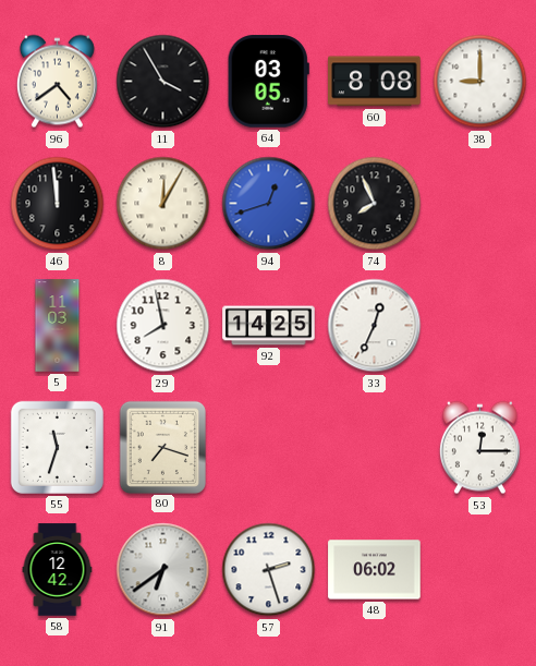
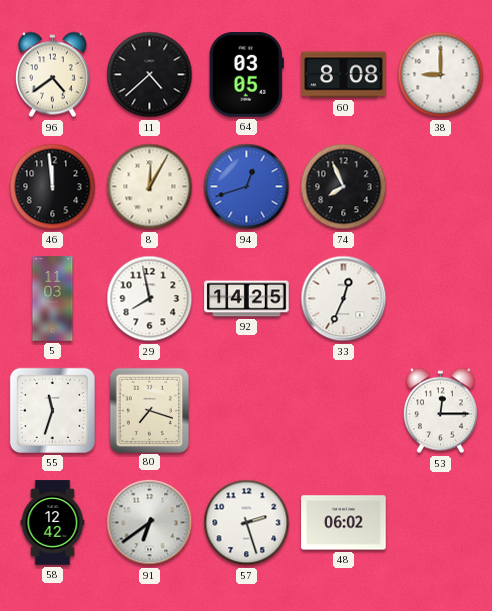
11: 3:55 -> 4:38 (150, 75)
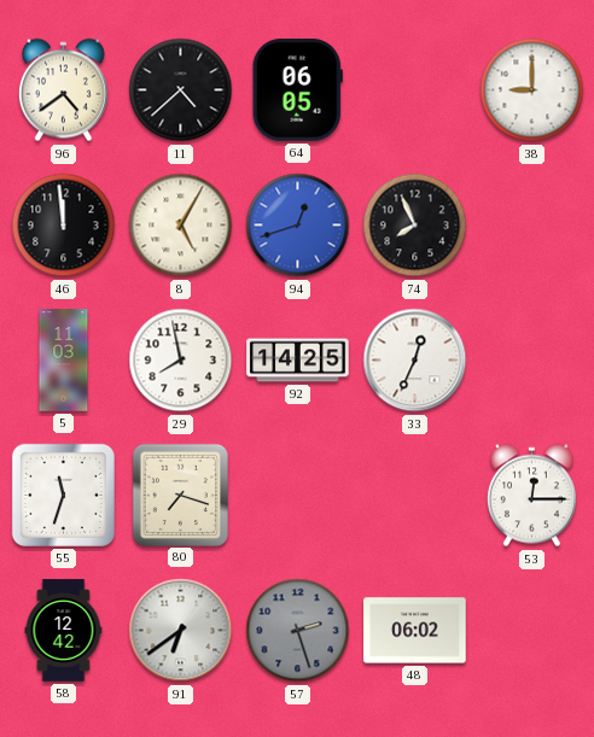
64: 03:05 -> 06:05 (297, 90)
60: 8:08 -> none (344, 75)
8: 12:05 -> 5:05 (181, 226)
57 dial: white -> grey (298, 631)
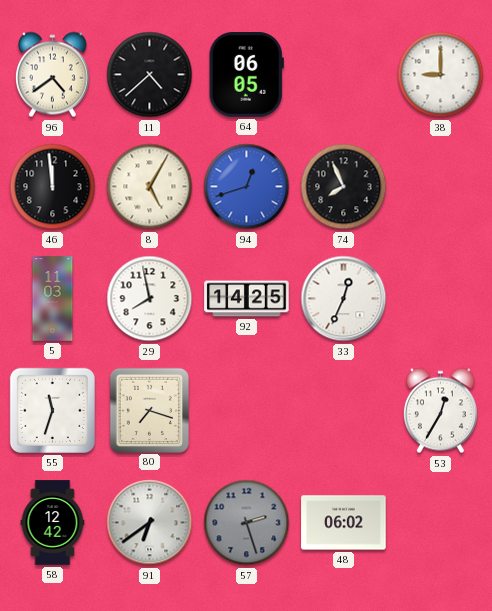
53: 12:15 -> 12:35 (440, 411)
